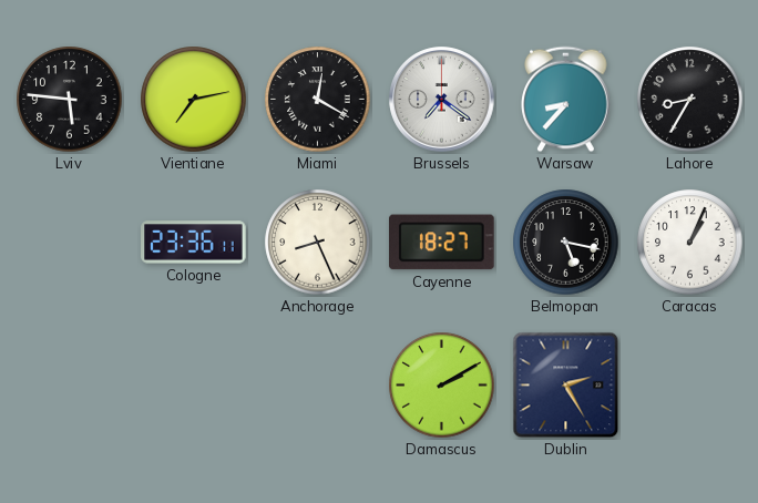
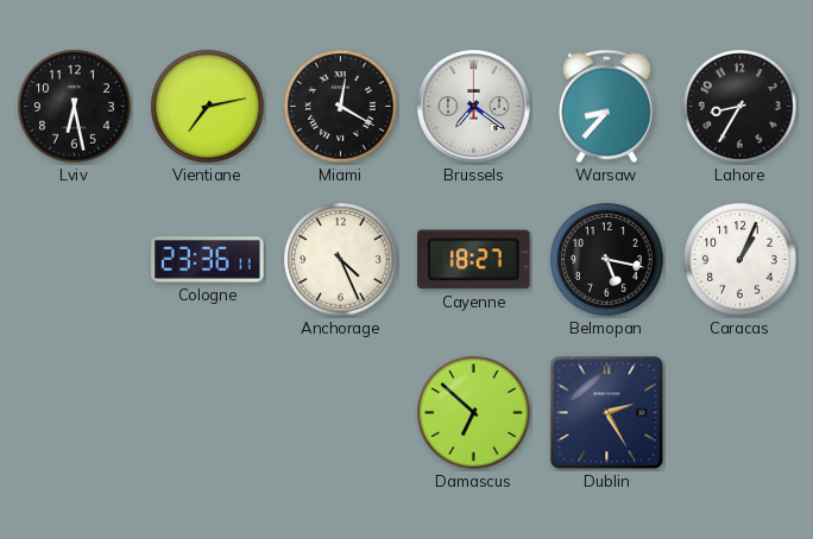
Lviv: 5:46 -> 6:28 (75, 107)
Anchorage: 8:26 -> 4:26 (341, 260)
Damascus: 2:10 -> 6:52 (474, 413)
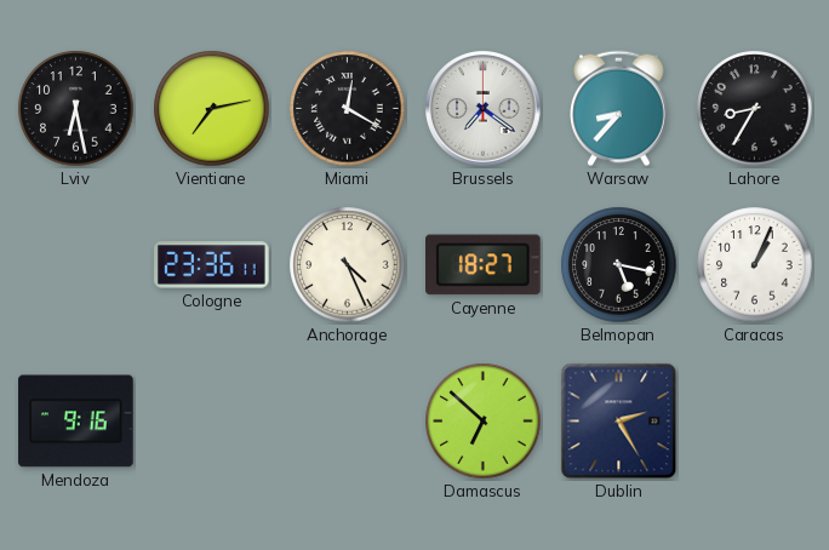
Mendoza: none -> 9:16 (76, 422)
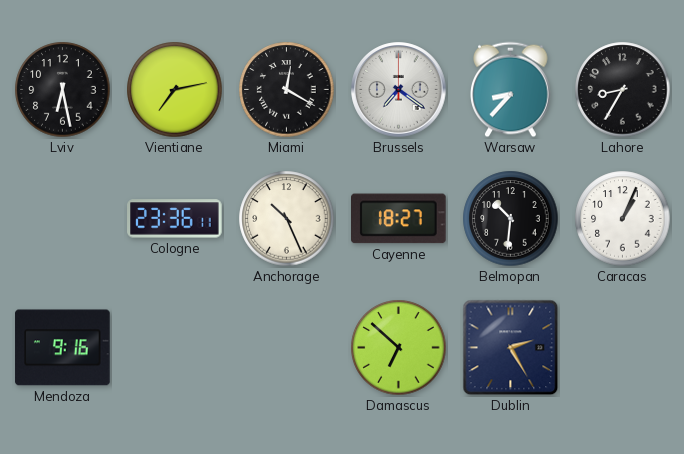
Anchorage: 4:26 -> 10:26 (287, 219)
Belmopan: 5:17 -> 10:31 (511, 219)
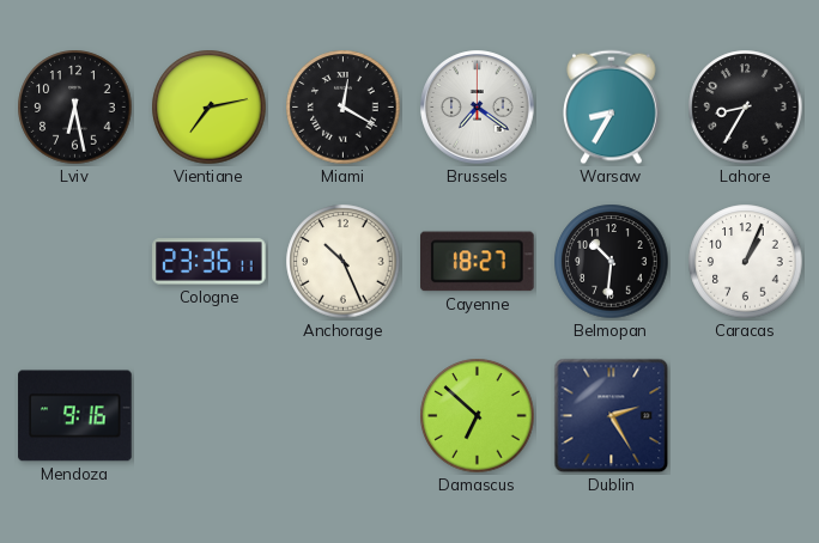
Warsaw: 8:37 -> 8:35 (612, 108)
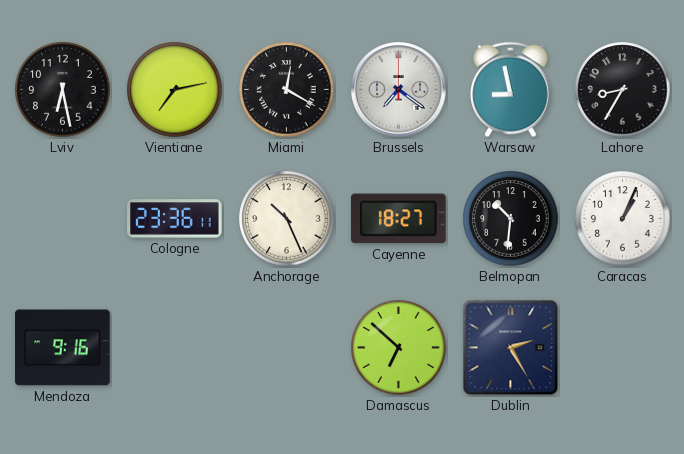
Warsaw: 8:35 -> 8:58 (511, 90)
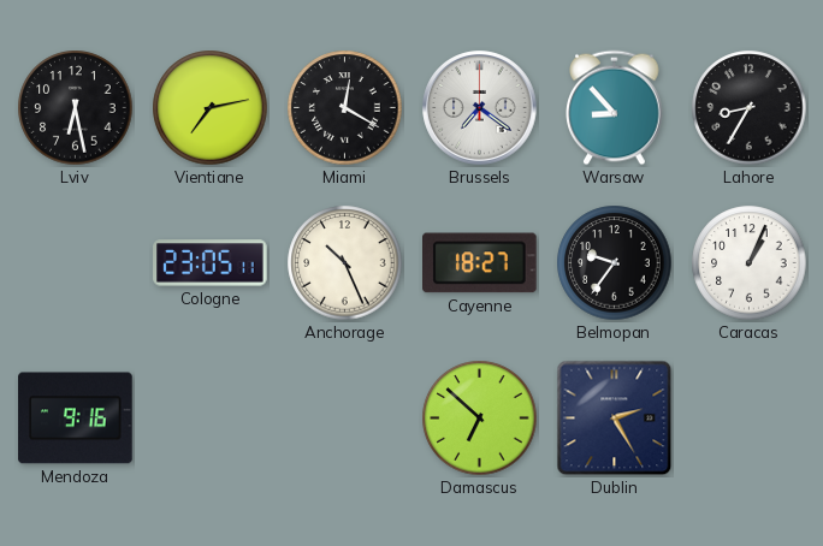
Warsaw: 8:58 -> 8:53 (615, 108)
Cologne: 23:36 -> 23:05 (211, 263)
Belmopan: 10:31 -> 9:36 (615, 263)
